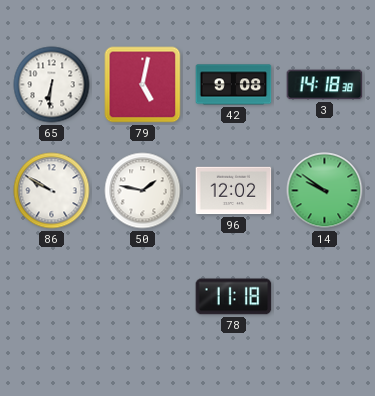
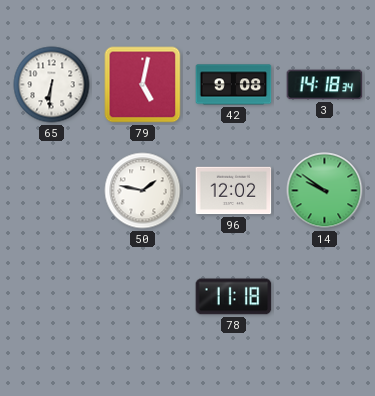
3: 14:18:38 -> 14:18:34 (325, 85)
86: 9:50 -> none (52, 191)
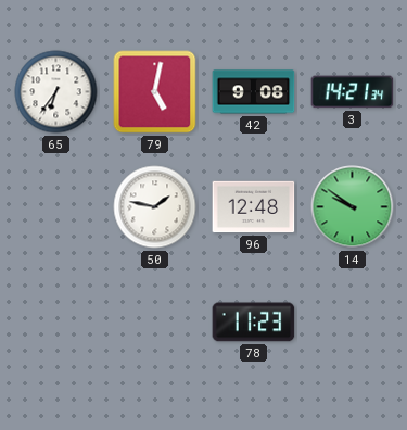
65: 6:31 -> 6:36 (56, 92)
3: 14:18 -> 14:21 (353, 92)
96: 12:02 -> 12:48 (254, 207)
78: 11:18 -> 11:23 (254, 322)
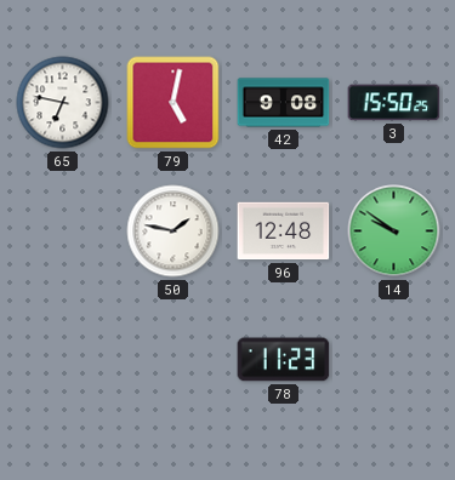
65: 6:36 -> 6:47 (63, 103)
3: 14:21 -> 15:50 (394, 103)
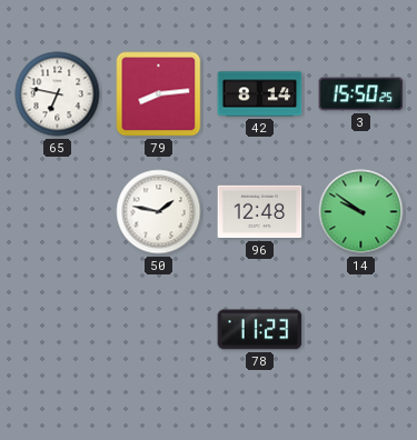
79: 5:02 -> 8:14 (159, 94)
42: 9:08 -> 8:14 (260, 94)
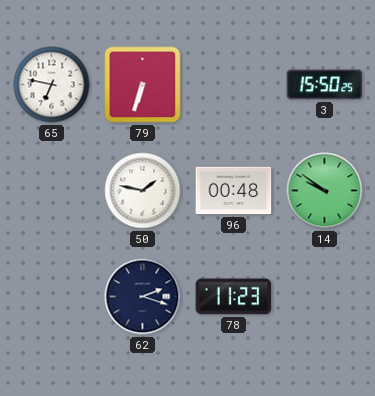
79: 8:14 -> 6:33 (143, 85)
42: 8:14 -> none (260, 94)
96: 12:48 -> 00:48 (234, 191)
62: none -> 2:18 (143, 297)
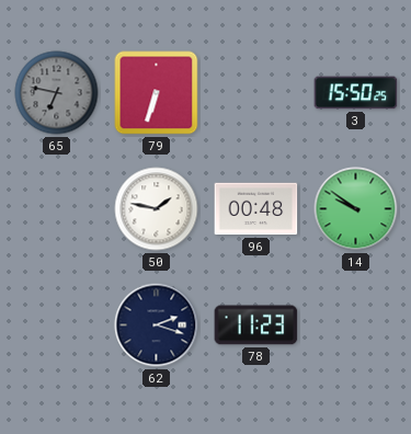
65 dial: white -> grey (57, 93)
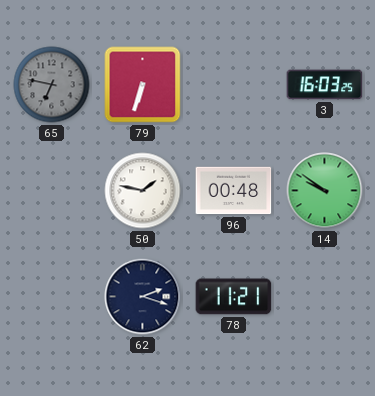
3: 15:50 -> 16:03 (325, 85)
78: 11:23 -> 11:21 (234, 297)
